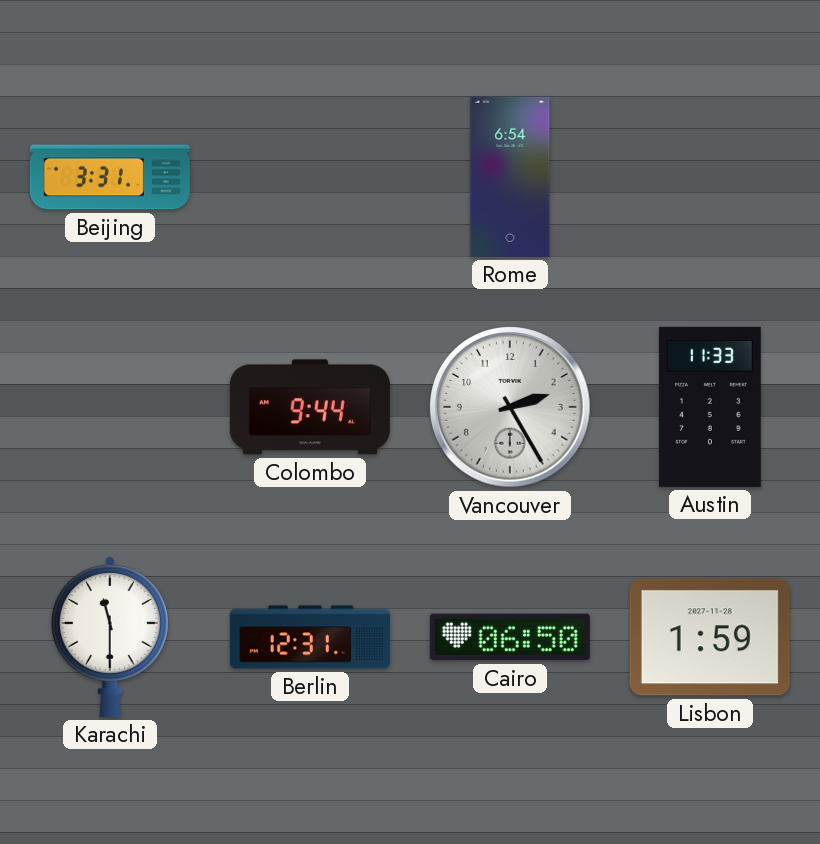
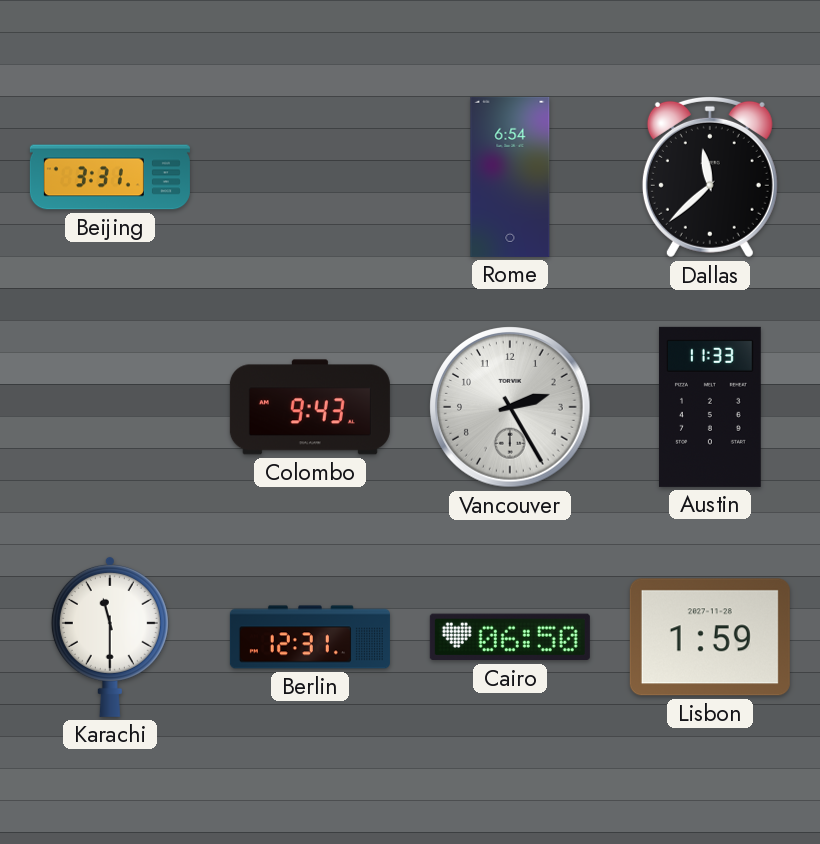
Dallas: none -> 11:38 (710, 177)
Colombo: 9:44 -> 9:43 (310, 407)
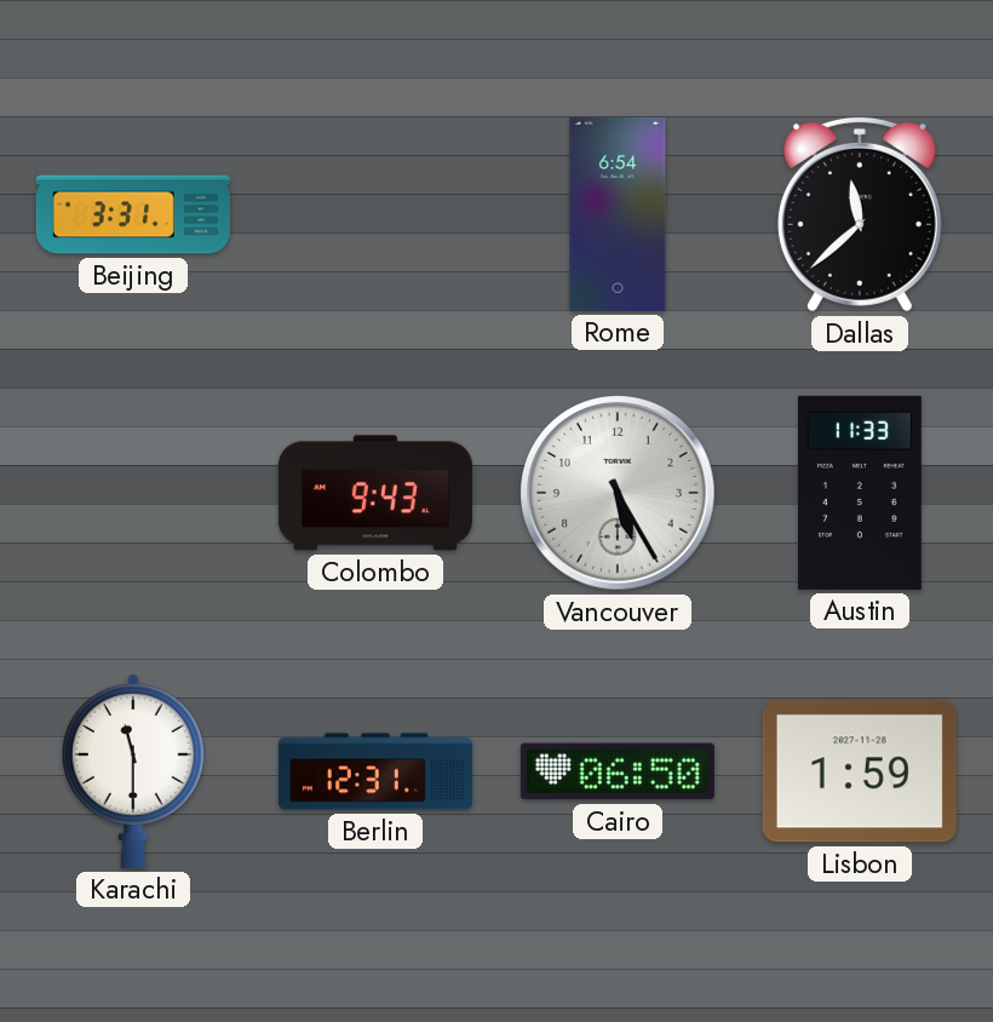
Vancouver: 2:25 -> 5:25 (618, 493)
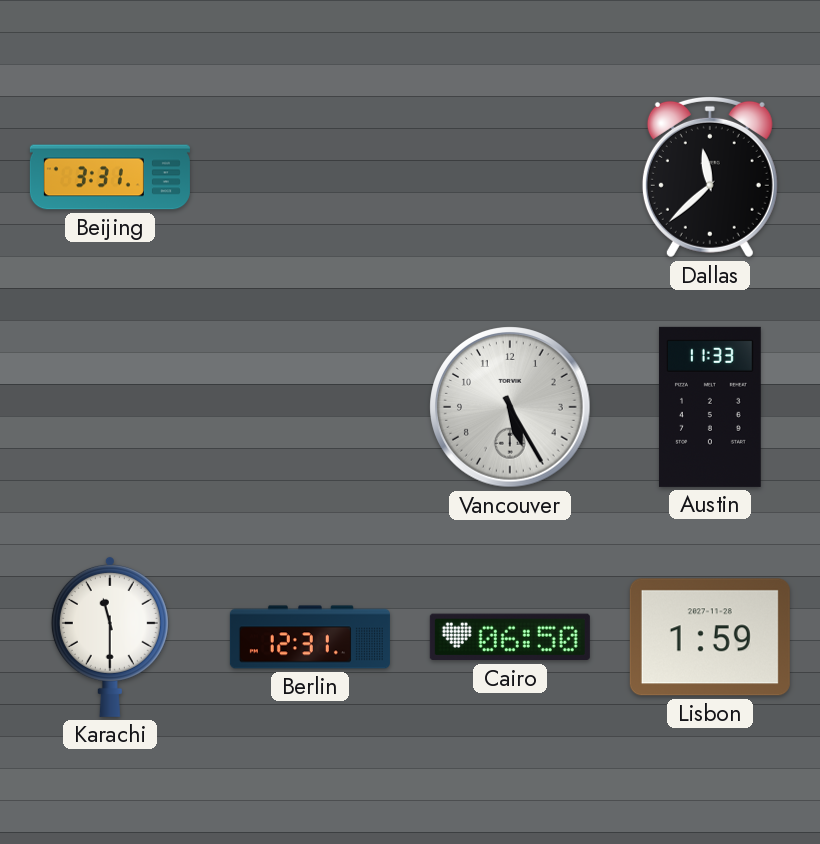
Rome: 6:54 -> none (618, 214)
Colombo: 9:43 -> none (375, 493)
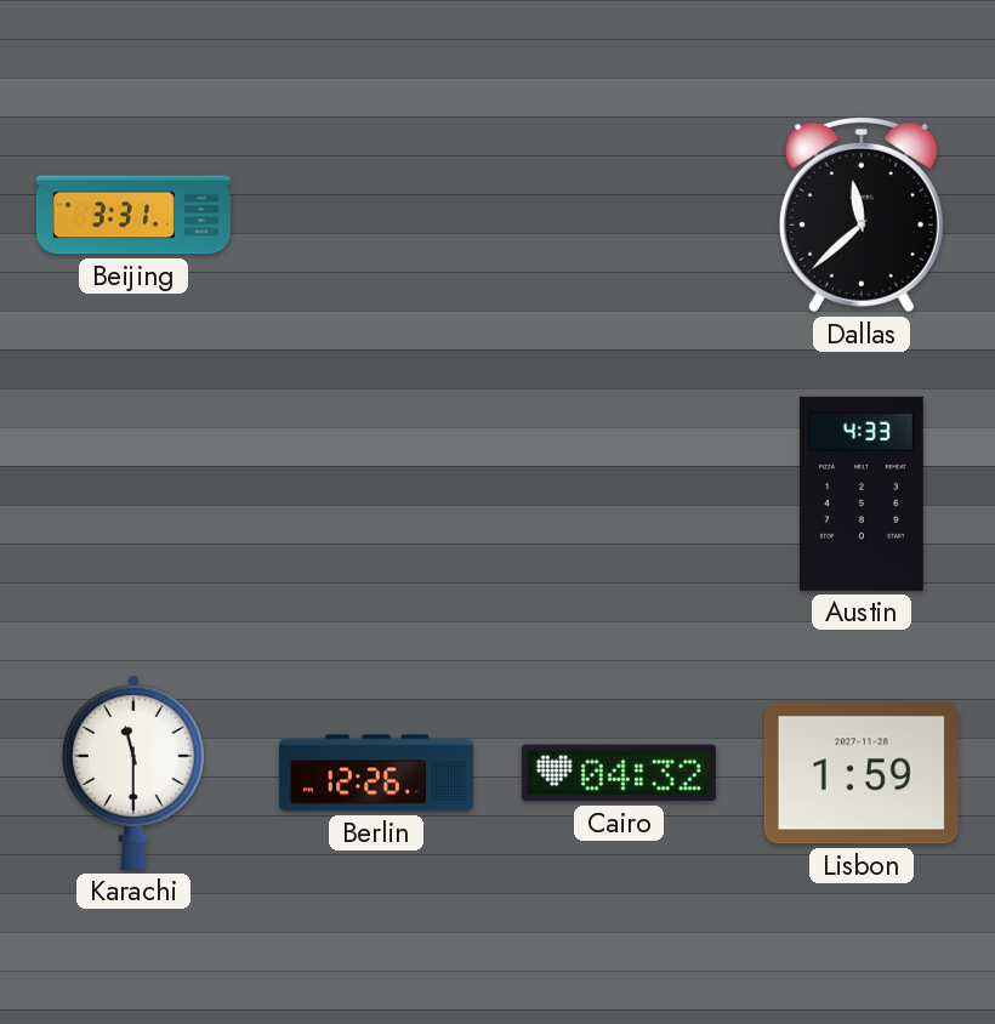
Vancouver: 5:25 -> none (510, 407)
Austin: 11:33 -> 4:33 (862, 494)
Berlin: 12:31 -> 12:26 (376, 773)
Cairo: 06:50 -> 04:32 (619, 773)
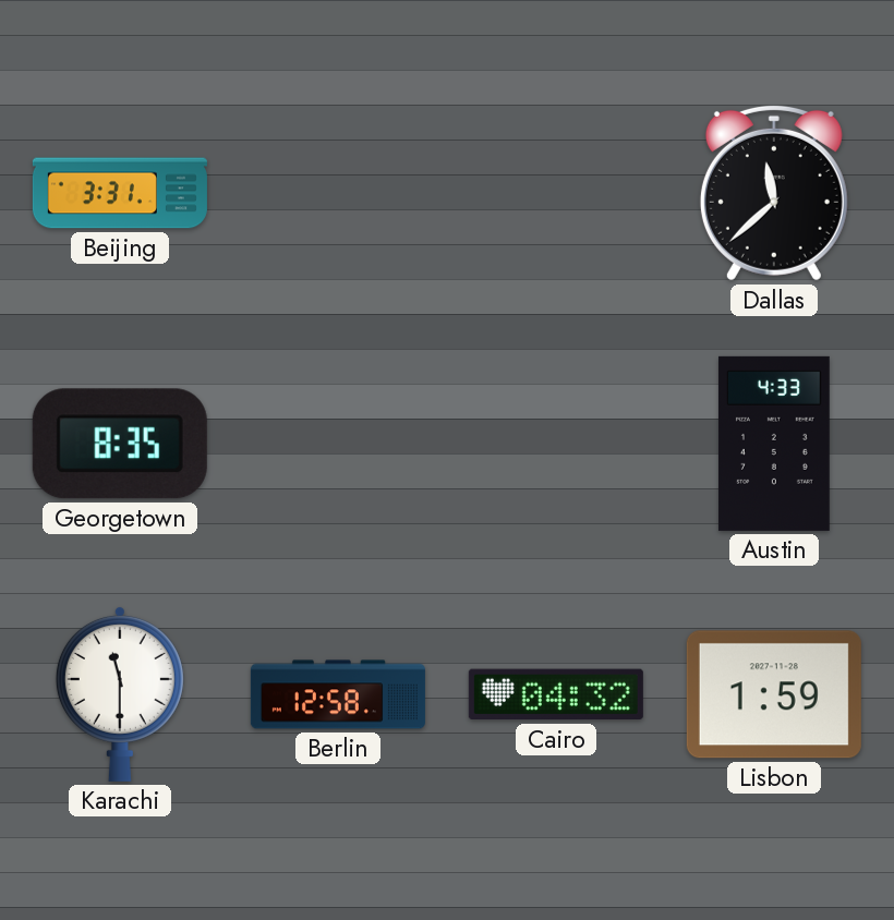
Georgetown: none -> 8:35 (120, 444)
Berlin: 12:26 -> 12:58 (338, 694)
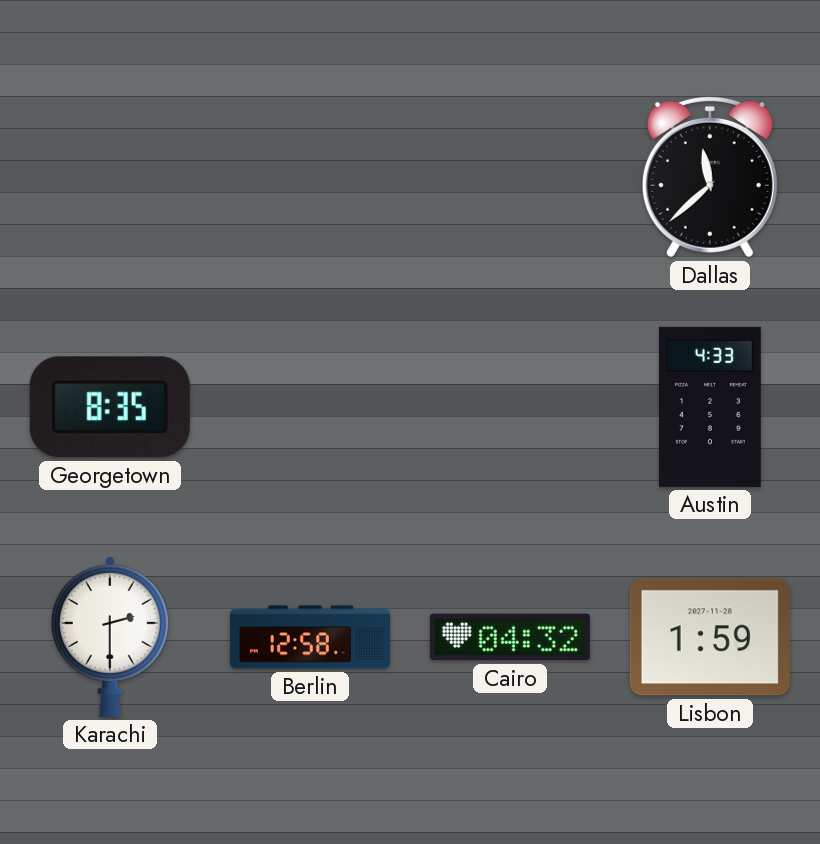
Beijing: 3:31 -> none (120, 193)
Karachi: 11:30 -> 2:30 (110, 636)
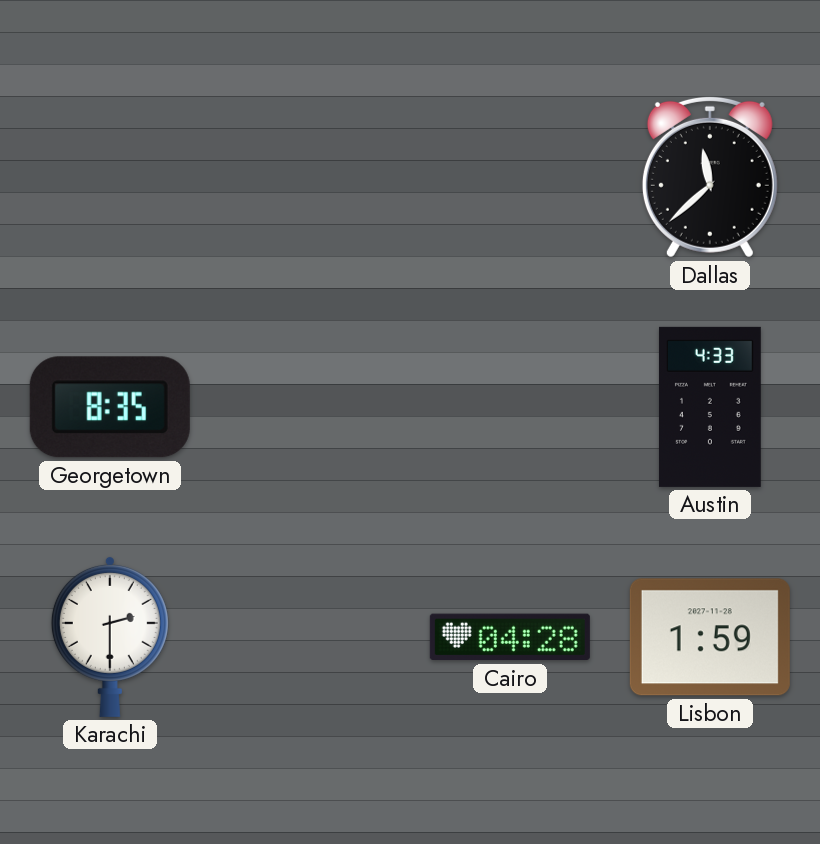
Berlin: 12:58 -> none (310, 637)
Cairo: 04:32 -> 04:28 (510, 637)
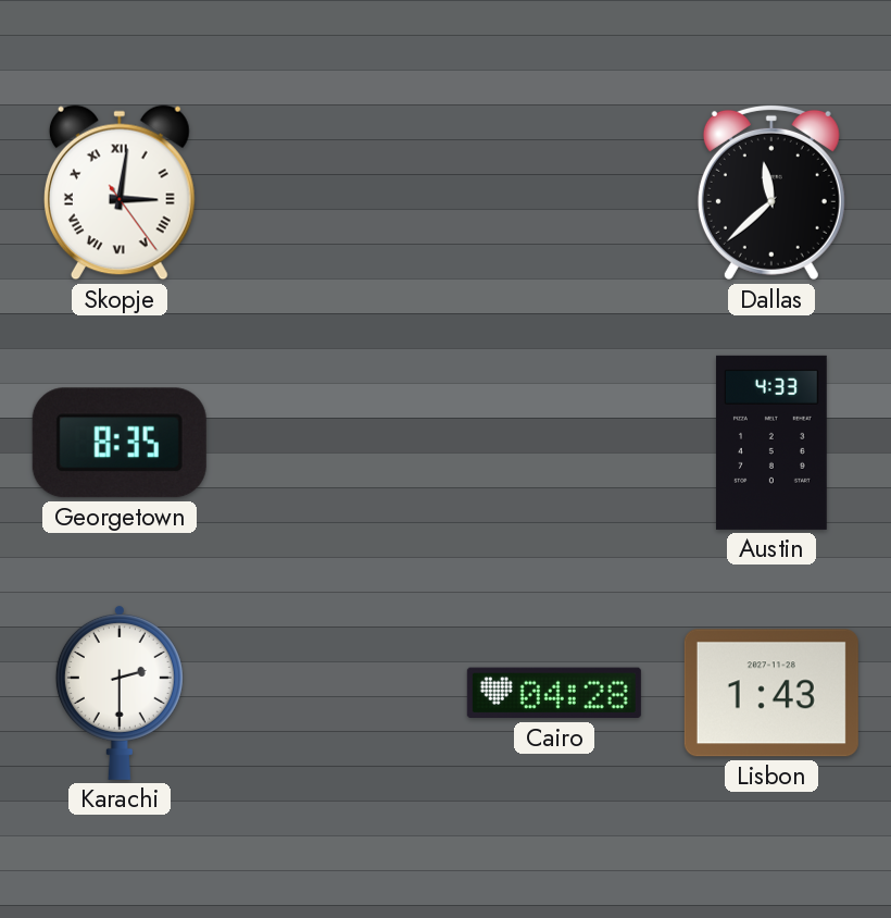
Skopje: none -> 3:01 (120, 193)
Lisbon: 1:59 -> 1:43 (771, 693)
